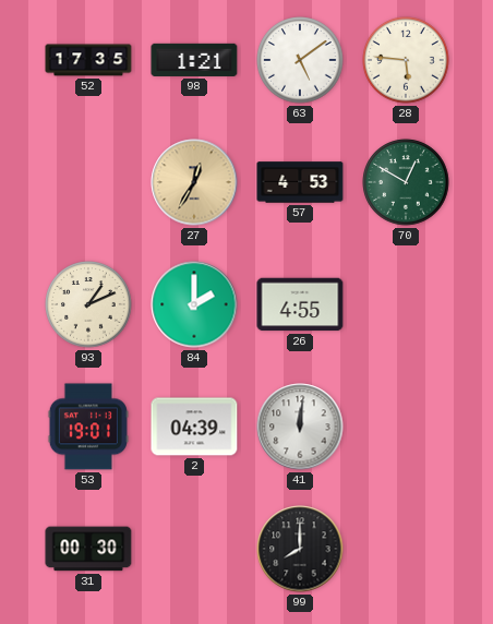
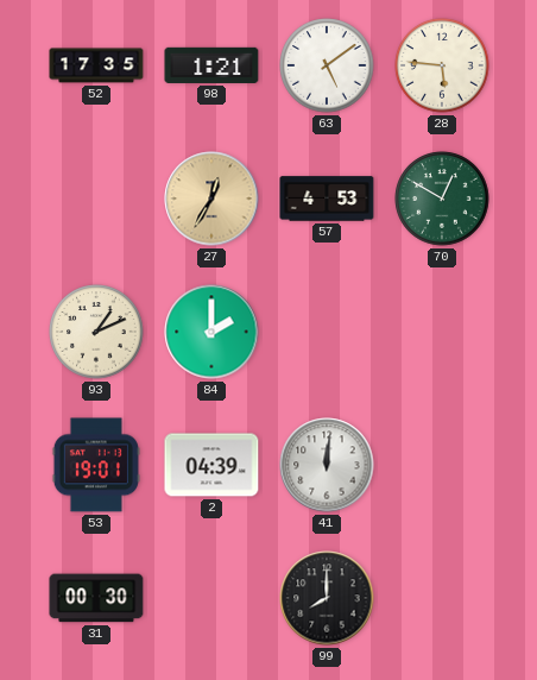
26: 4:55 -> none (300, 304)
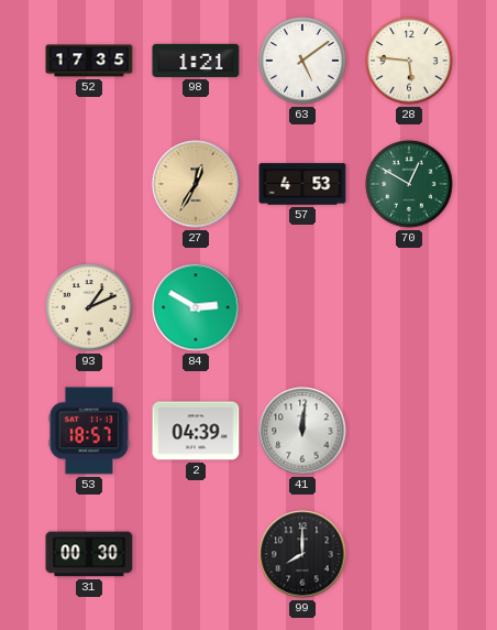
84: 2:00 -> 2:50 (196, 307)
53: 19:01 -> 18:57 (89, 431)
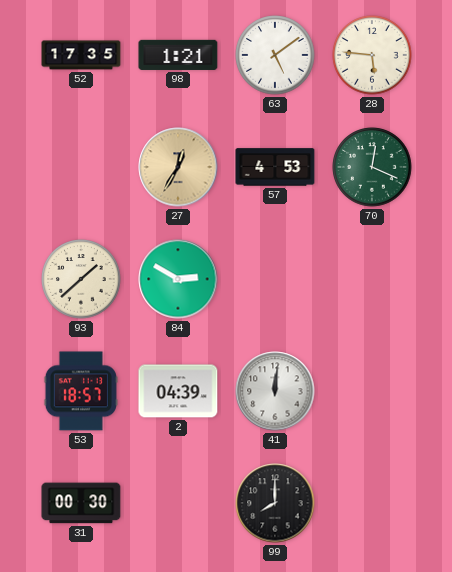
70: 12:50 -> 12:19 (372, 167)
93: 1:11 -> 1:38 (81, 279)
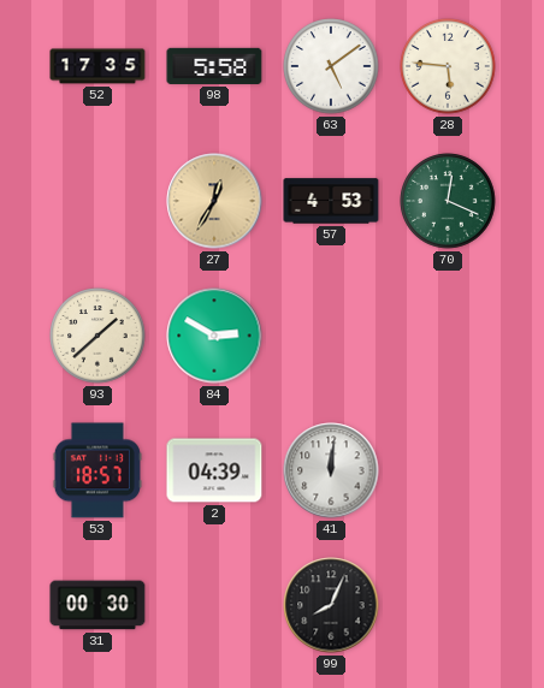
98: 1:21 -> 5:58 (214, 66)
99: 8:00 -> 8:04 (331, 605)
